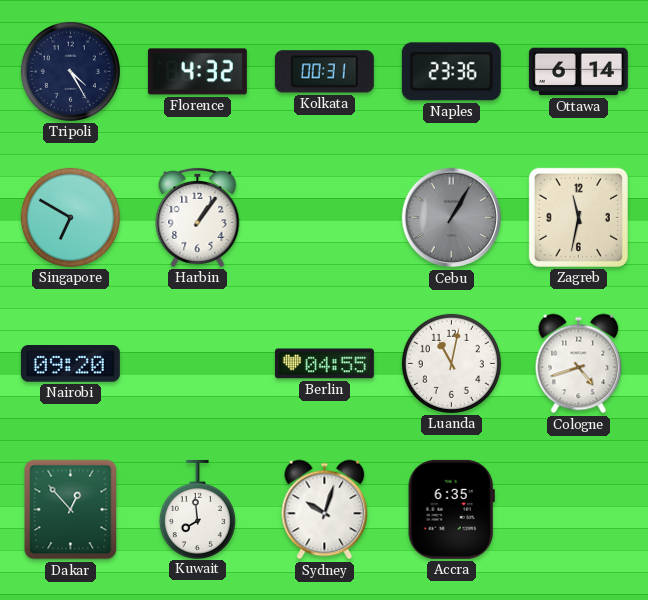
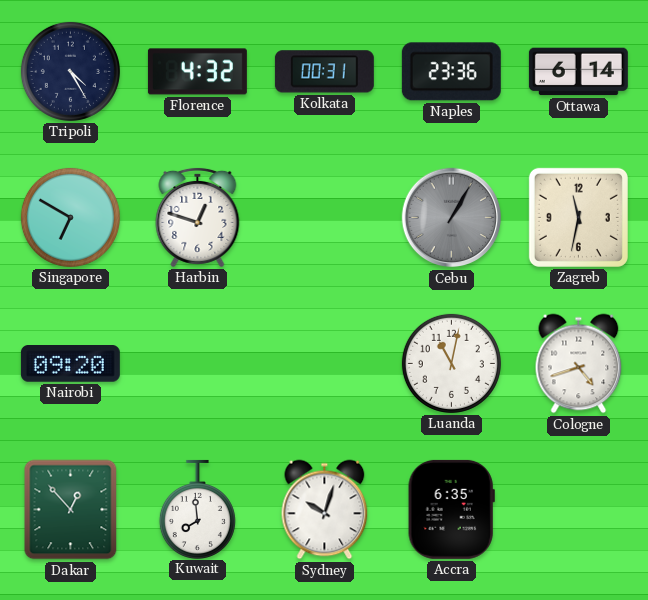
Harbin: 1:06 -> 12:48 (198, 217)
Berlin: 04:55 -> none (324, 364)
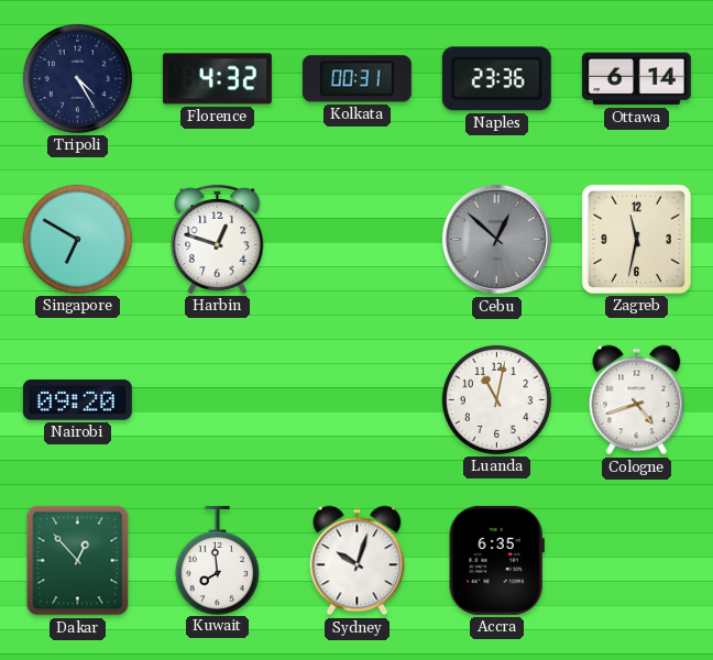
Cebu: 1:05 -> 12:52 (497, 240)
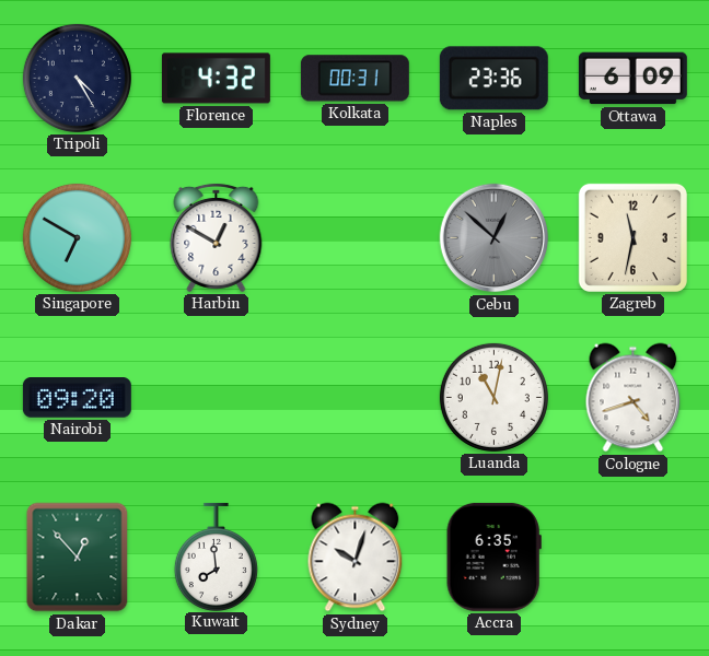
Ottawa: 6:14 -> 6:09 (632, 79)
Harbin: 12:48 -> 12:50 (217, 237)
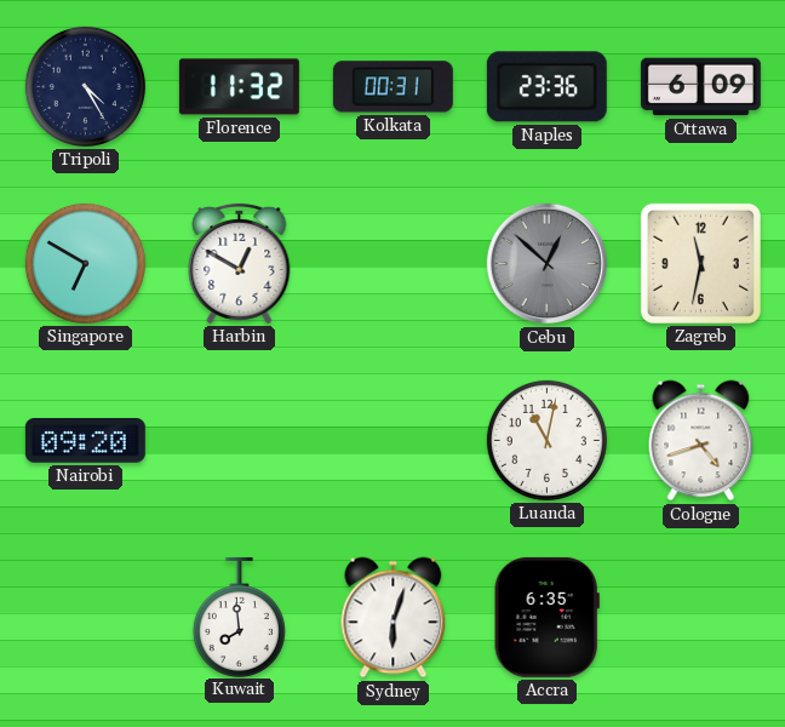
Florence: 4:32 -> 11:32 (239, 87)
Dakar: 12:53 -> none (78, 558)
Sydney: 10:03 -> 6:03 (394, 618)
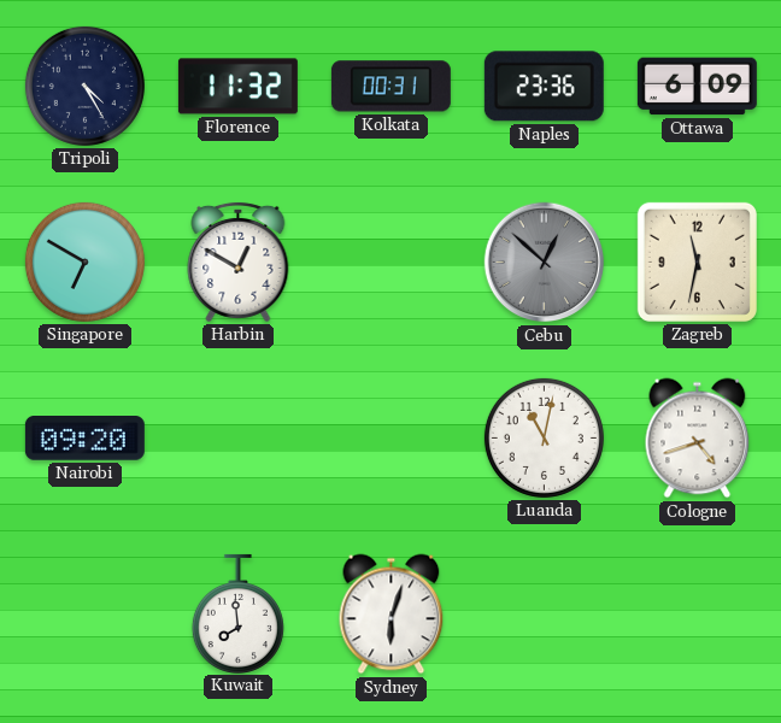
Accra: 6:35 -> none (546, 617)
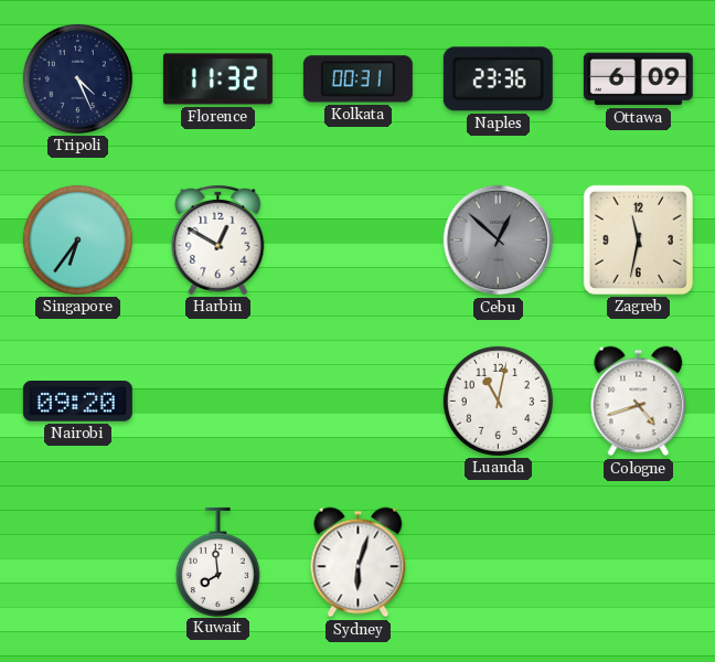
Tripoli: 4:25 -> 4:26 (77, 78)
Singapore: 6:50 -> 6:36 (77, 239)
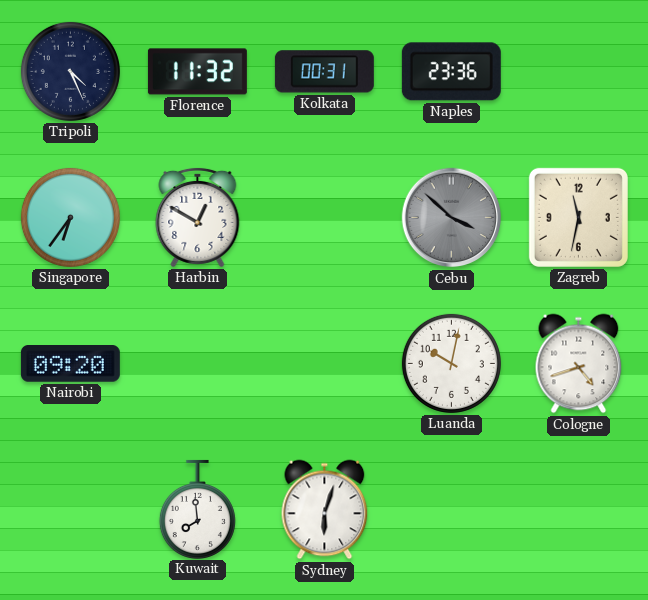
Ottawa: 6:09 -> none (638, 79)
Cebu: 12:52 -> 3:52 (452, 218)
Luanda: 11:02 -> 10:02 (451, 363)
